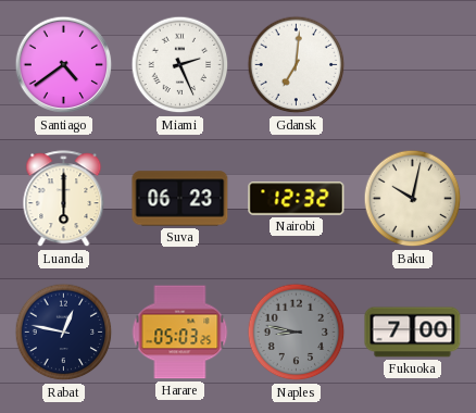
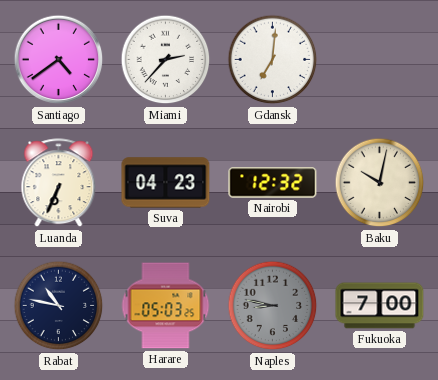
Miami: 2:26 -> 2:37 (166, 60)
Luanda: 6:00 -> 6:34 (59, 183)
Suva: 06:23 -> 04:23 (166, 183)
Rabat: 12:47 -> 10:47 (59, 306)
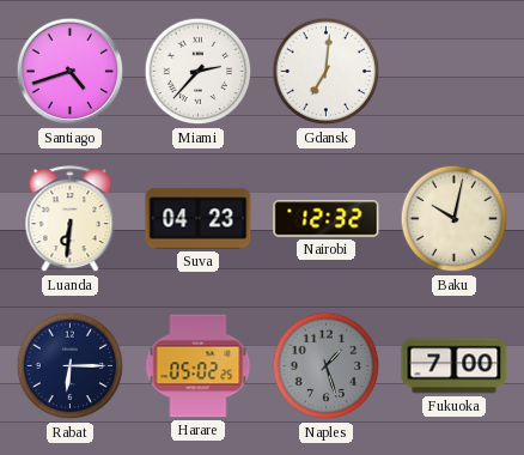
Santiago: 4:39 -> 4:42 (71, 72)
Luanda: 6:34 -> 6:31 (71, 219)
Rabat: 10:47 -> 6:15 (71, 366)
Harare: 05:03 -> 05:02 (199, 366)
Naples: 8:47 -> 1:27 (327, 366)
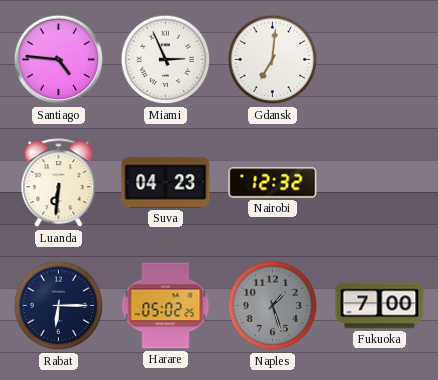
Santiago: 4:42 -> 4:46 (59, 60)
Miami: 2:37 -> 2:56 (166, 60)
Baku: 10:02 -> none (455, 219)
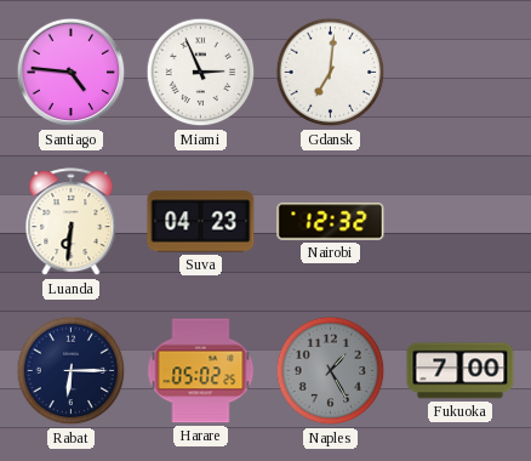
Naples: 1:27 -> 1:25 (331, 371)
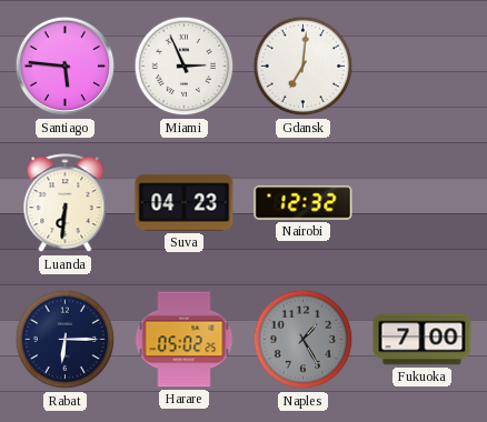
Santiago: 4:46 -> 5:46 (66, 67)
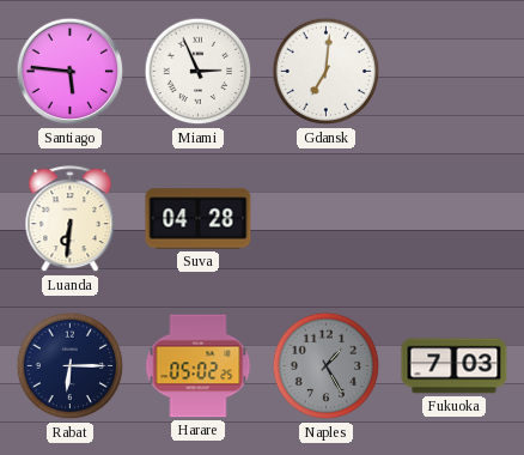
Suva: 04:23 -> 04:28 (199, 219)
Nairobi: 12:32 -> none (304, 203)
Fukuoka: 7:00 -> 7:03 (455, 366)
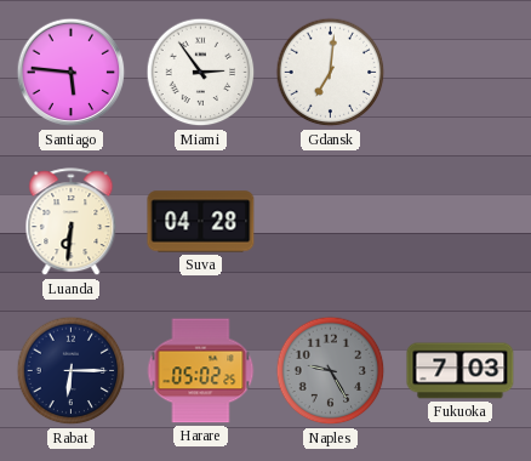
Miami: 2:56 -> 2:54 (201, 73)
Naples: 1:25 -> 9:25 (331, 371)
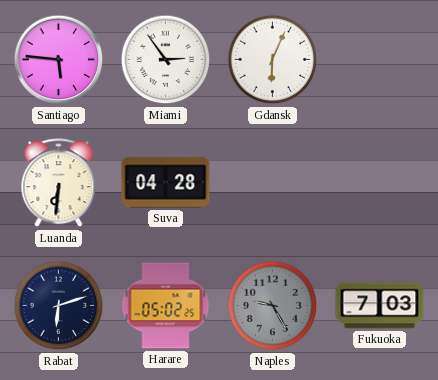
Gdansk: 7:01 -> 6:04 (273, 60)
Rabat: 6:15 -> 6:12 (59, 306)
